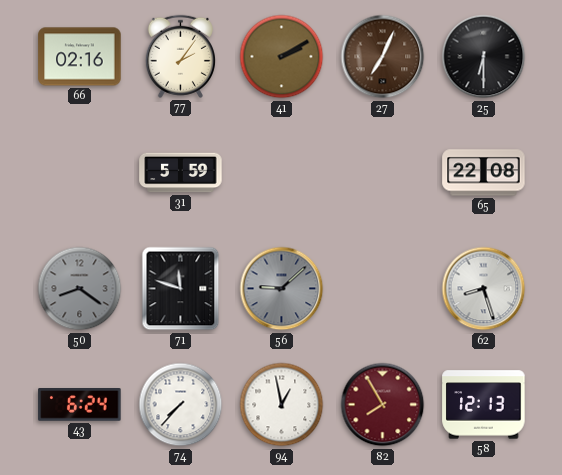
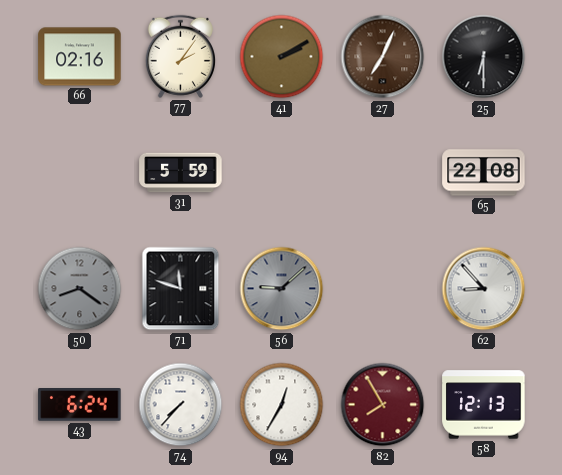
62: 8:27 -> 8:53 (484, 289)
94: 12:58 -> 12:35 (282, 405)
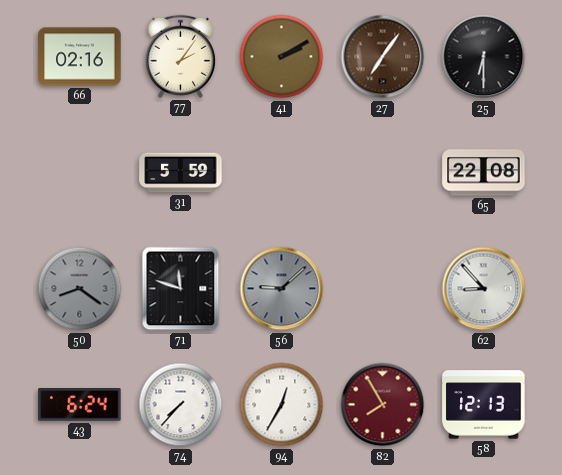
27: 7:04 -> 7:06 (383, 57)
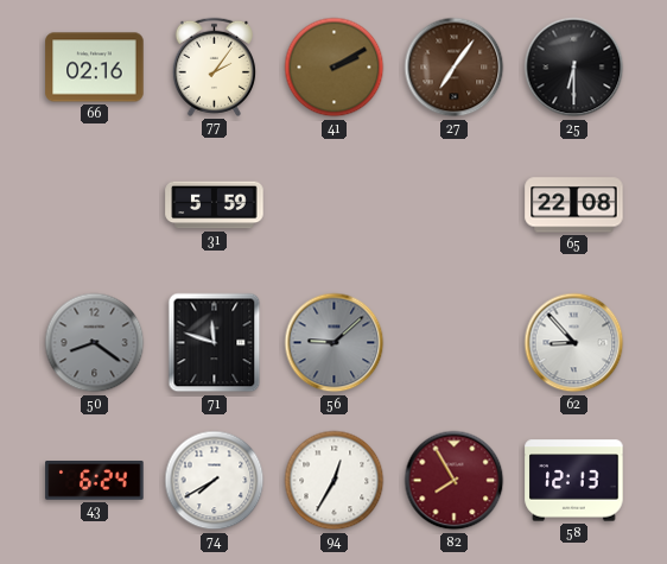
74: 7:37 -> 7:40 (215, 481)
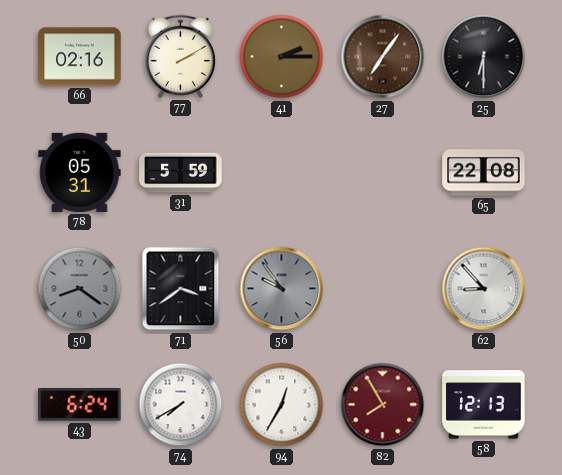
77: 2:06 -> 2:10 (180, 56)
41: 2:10 -> 2:15 (282, 57)
78: none -> 05:31 (80, 172)
71: 11:48 -> 3:39 (181, 289)
56: 9:08 -> 9:54 (282, 289)
